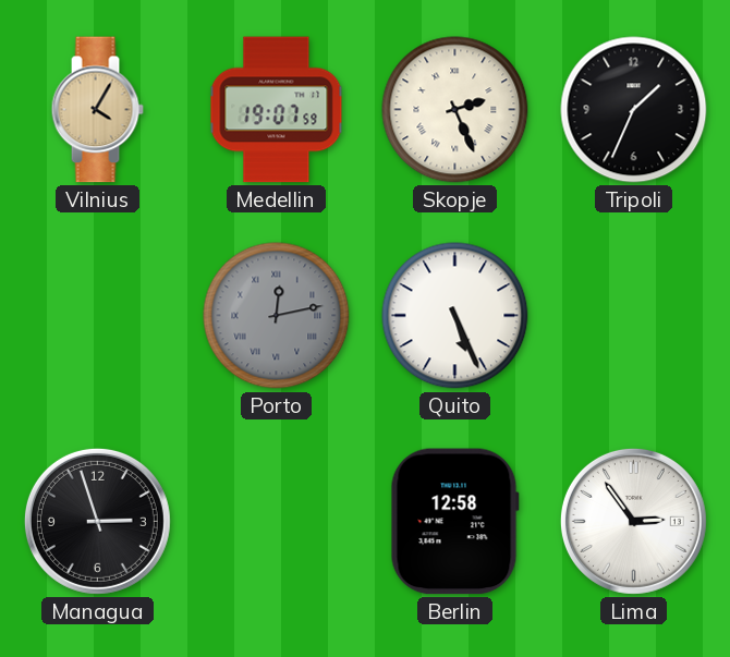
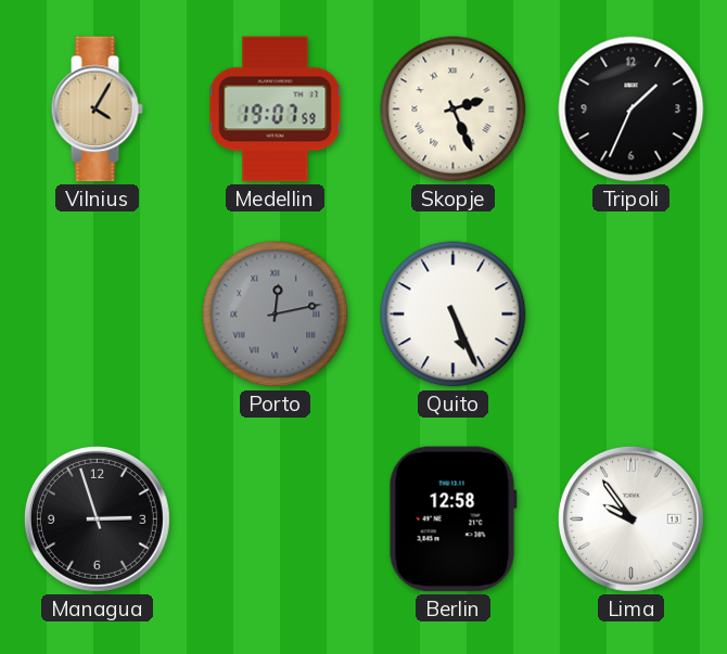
Lima: 2:54 -> 9:54 (630, 518)
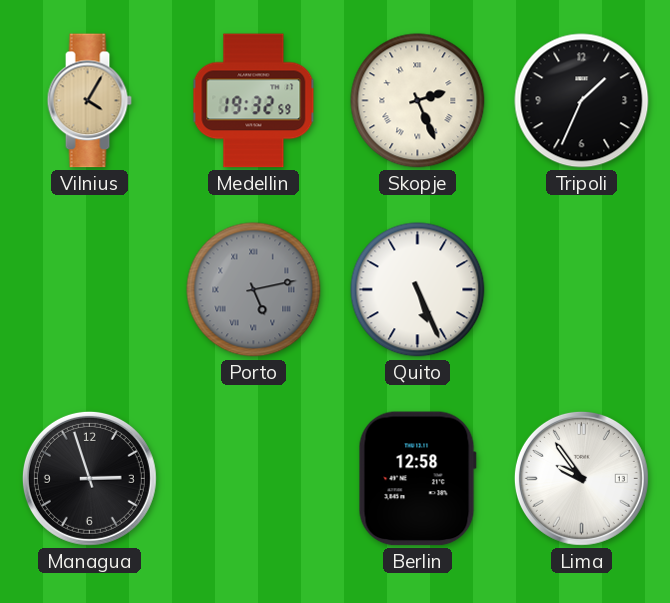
Medellin: 19:07 -> 19:32 (254, 101)
Porto: 12:13 -> 5:13 (254, 290)
